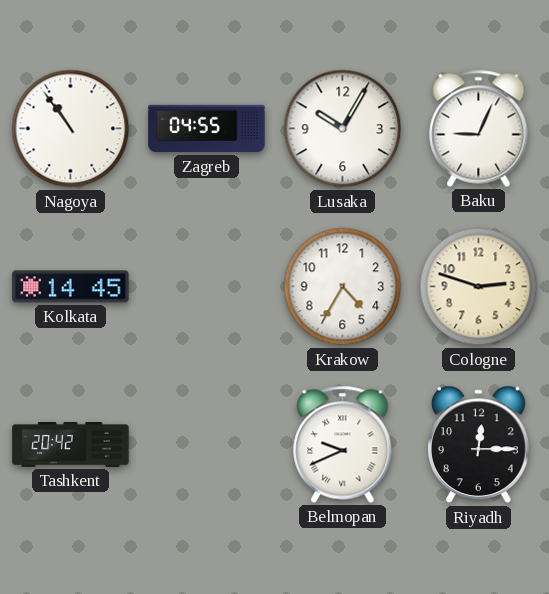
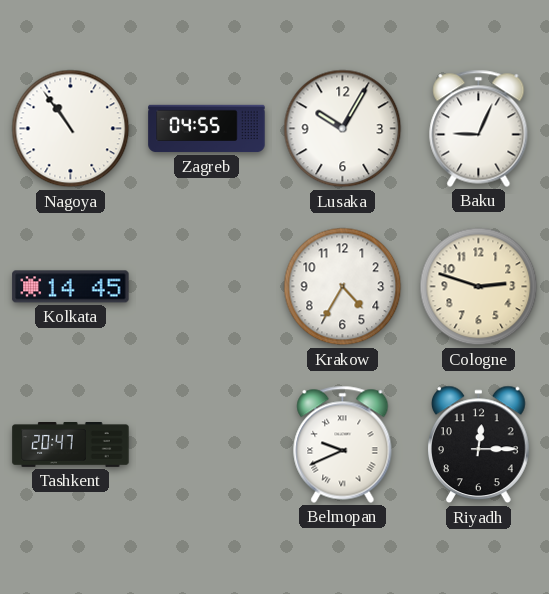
Tashkent: 20:42 -> 20:47 (71, 445)
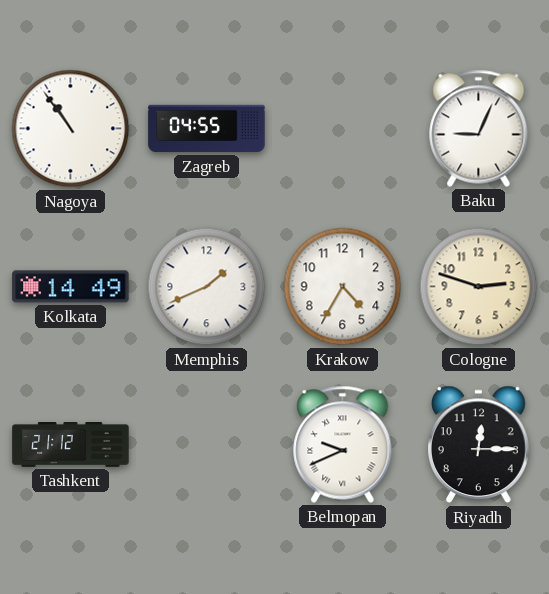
Lusaka: 10:05 -> none (343, 129)
Kolkata: 14:45 -> 14:49 (71, 287)
Memphis: none -> 1:41 (207, 287)
Tashkent: 20:47 -> 21:12 (71, 445)
